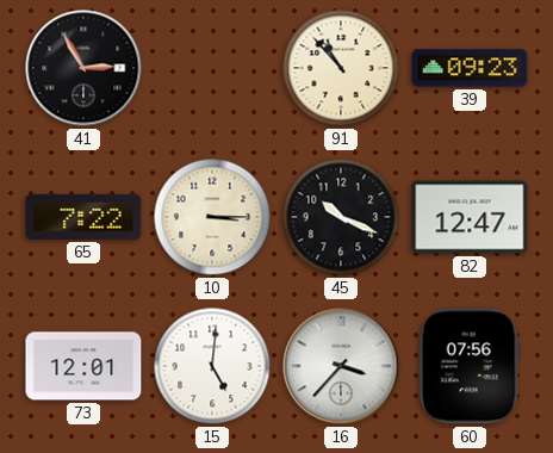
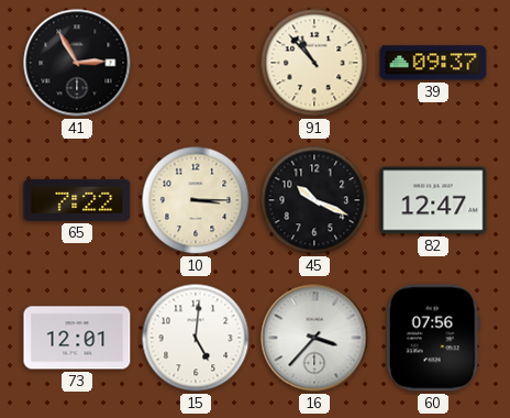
39: 09:23 -> 09:37 (433, 63)
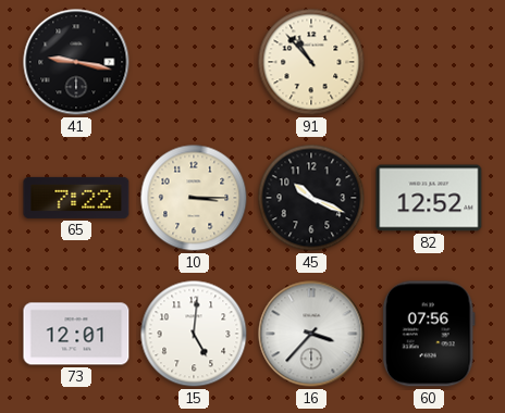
41: 2:55 -> 9:17 (76, 62)
39: 09:37 -> none (433, 63)
82: 12:47 -> 12:52 (429, 198)
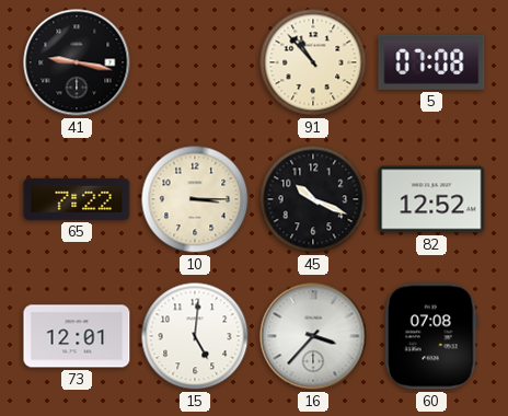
5: none -> 07:08 (431, 62)
60: 07:56 -> 07:08 (431, 336)
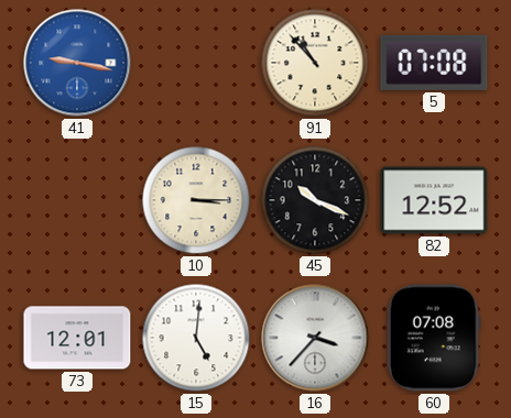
41 dial: black -> blue (77, 63)
65: 7:22 -> none (77, 199)
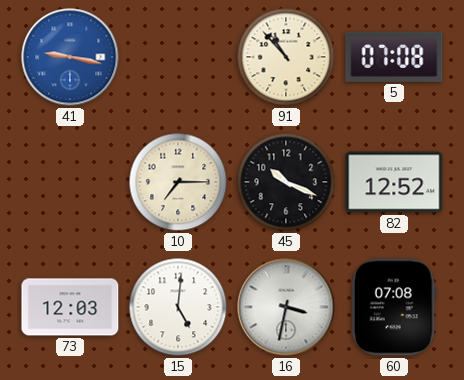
10: 3:15 -> 7:15 (178, 182)
73: 12:01 -> 12:03 (70, 307)
16: 3:37 -> 3:32 (286, 307)
